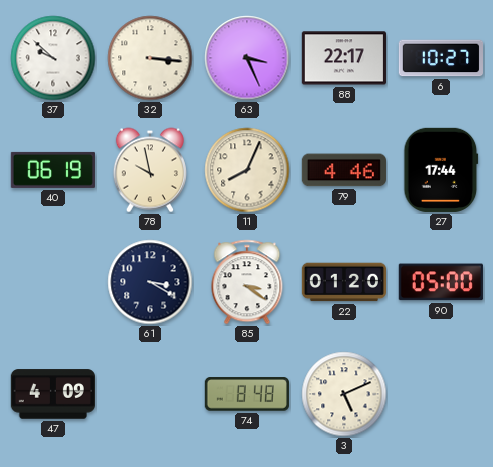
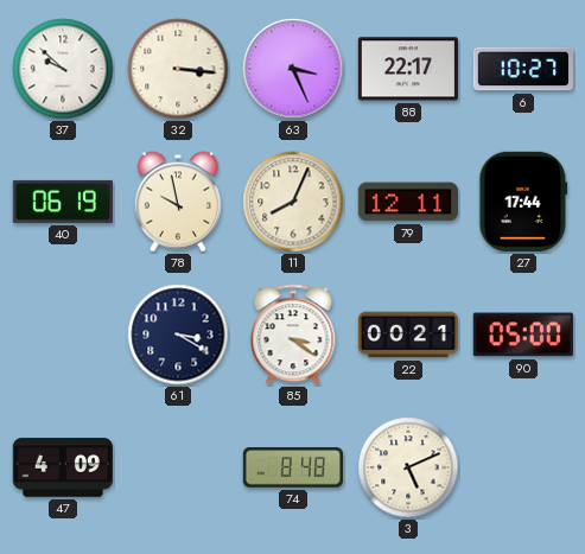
79: 4:46 -> 12:11 (408, 202)
22: 01:20 -> 00:21 (408, 335)
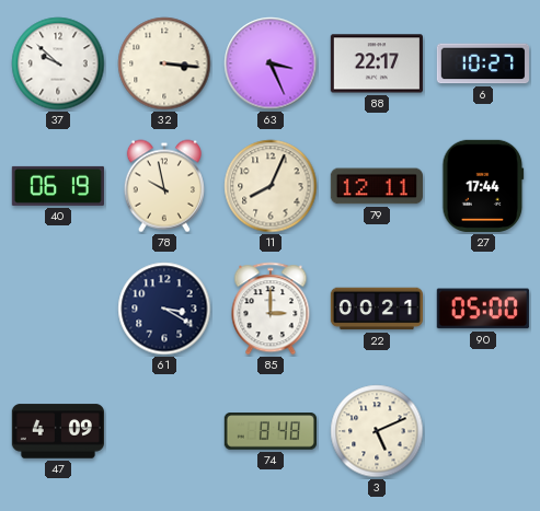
85: 3:21 -> 3:00 (271, 309)
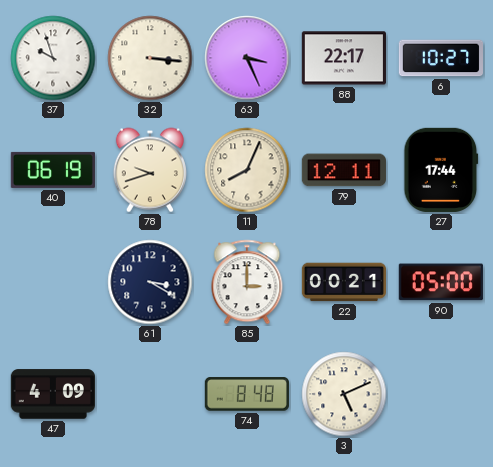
37: 9:52 -> 9:57 (53, 58)
78: 9:58 -> 9:42 (150, 170)
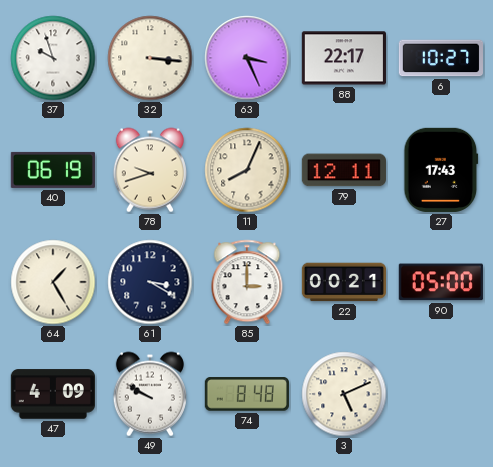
27: 17:44 -> 17:43 (441, 170)
64: none -> 1:25 (53, 282)
49: none -> 9:50 (150, 394)
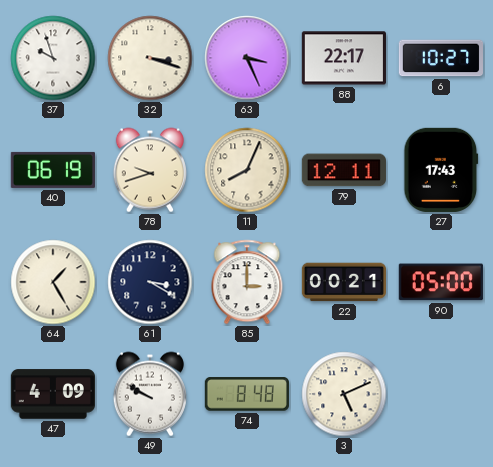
32: 3:16 -> 3:18 (150, 58)
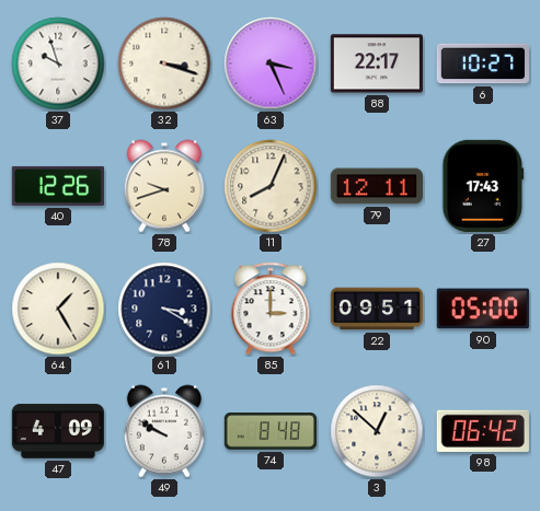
40: 06:19 -> 12:26 (58, 186)
22: 00:21 -> 09:51 (377, 309)
3: 5:11 -> 12:52 (377, 431)
98: none -> 06:42 (483, 431)
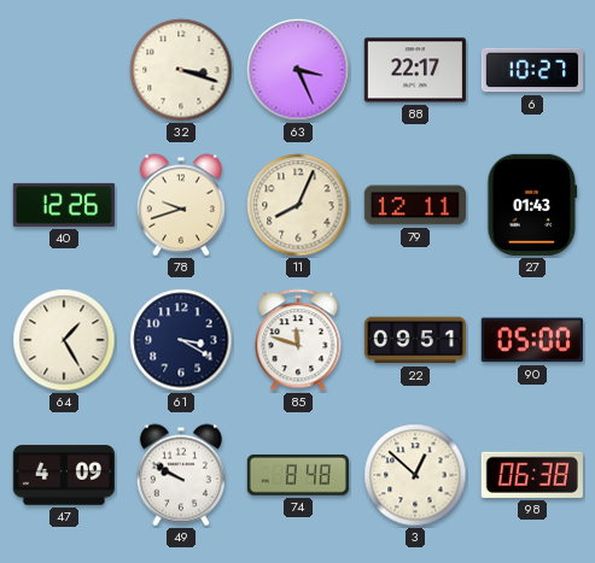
37: 9:57 -> none (58, 63)
27: 17:43 -> 01:43 (532, 205)
85: 3:00 -> 11:48 (298, 340)
98: 06:42 -> 06:38 (532, 475)
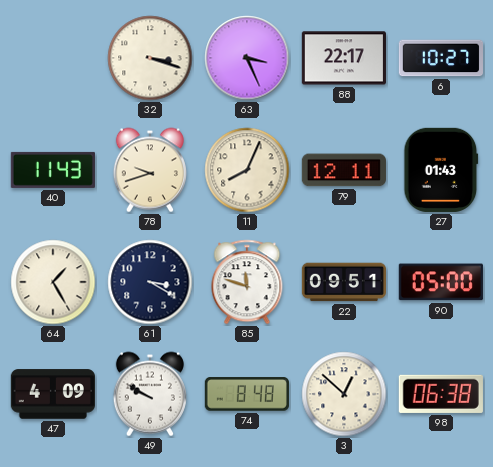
40: 12:26 -> 11:43 (53, 170)
